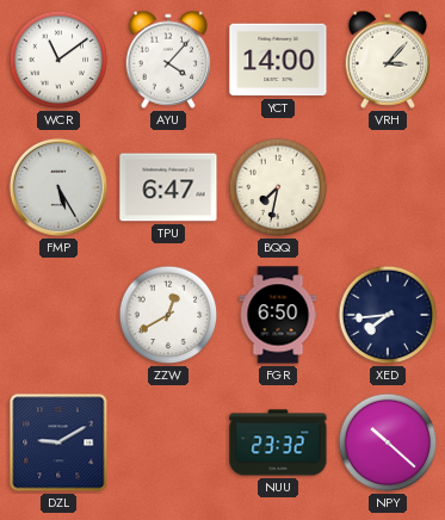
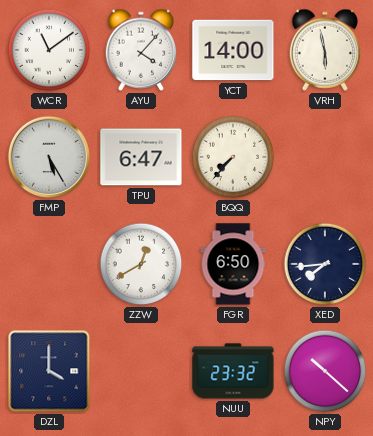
VRH: 3:07 -> 5:58 (325, 50)
BQQ: 7:32 -> 7:37 (233, 157)
DZL: 9:10 -> 4:00 (49, 371)
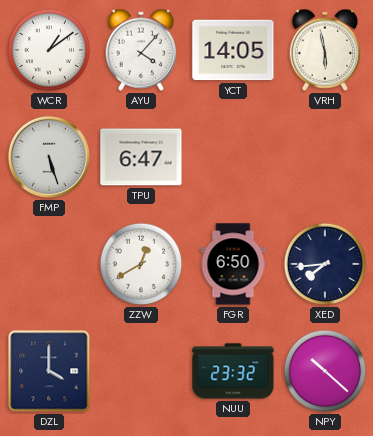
WCR: 11:09 -> 1:09 (49, 50)
YCT: 14:00 -> 14:05 (233, 50)
FMP: 5:25 -> 5:27 (49, 157)
BQQ: 7:37 -> none (233, 157)
